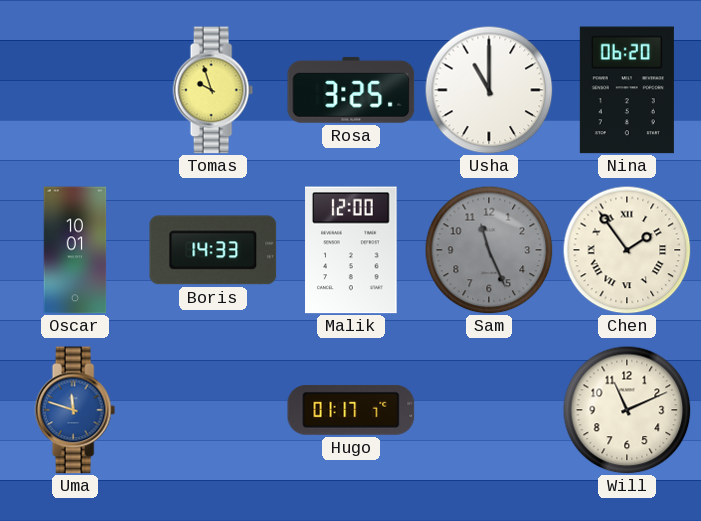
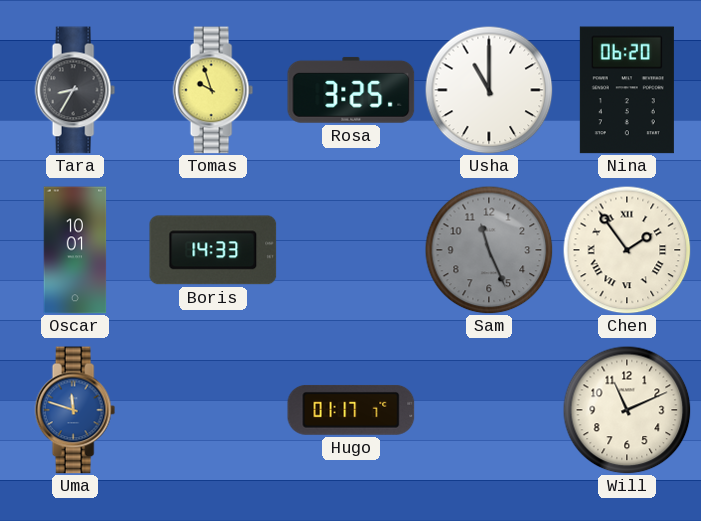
Tara: none -> 8:35 (75, 90)
Malik: 12:00 -> none (351, 250)
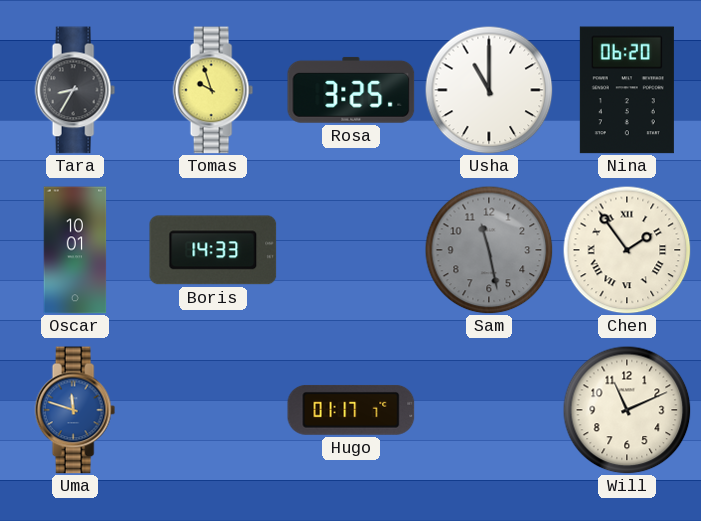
Sam: 11:26 -> 11:28 (489, 250)
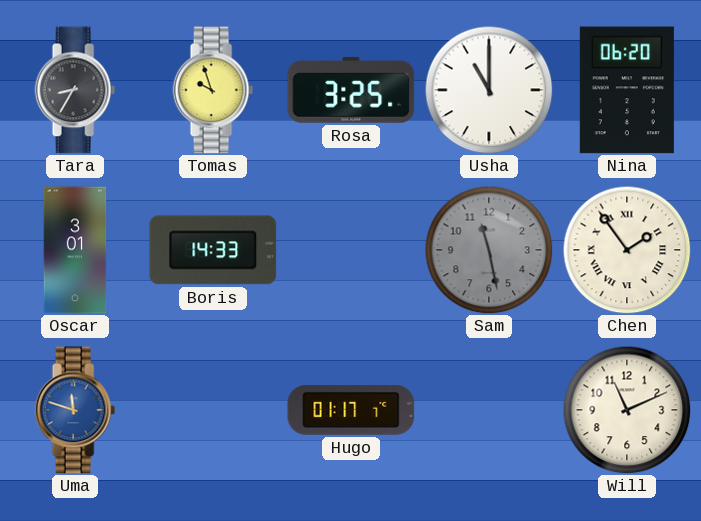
Oscar: 10:01 -> 3:01 (75, 250)
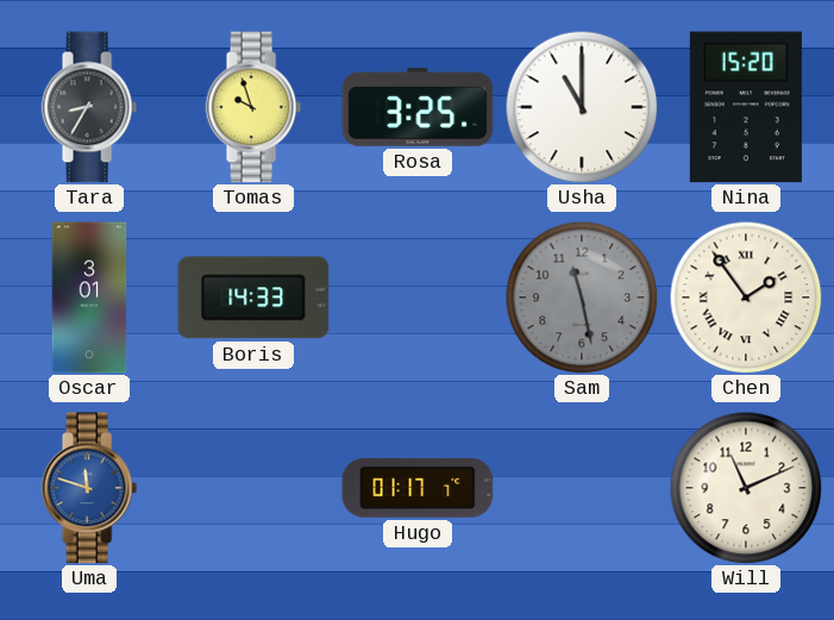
Nina: 06:20 -> 15:20 (746, 107)
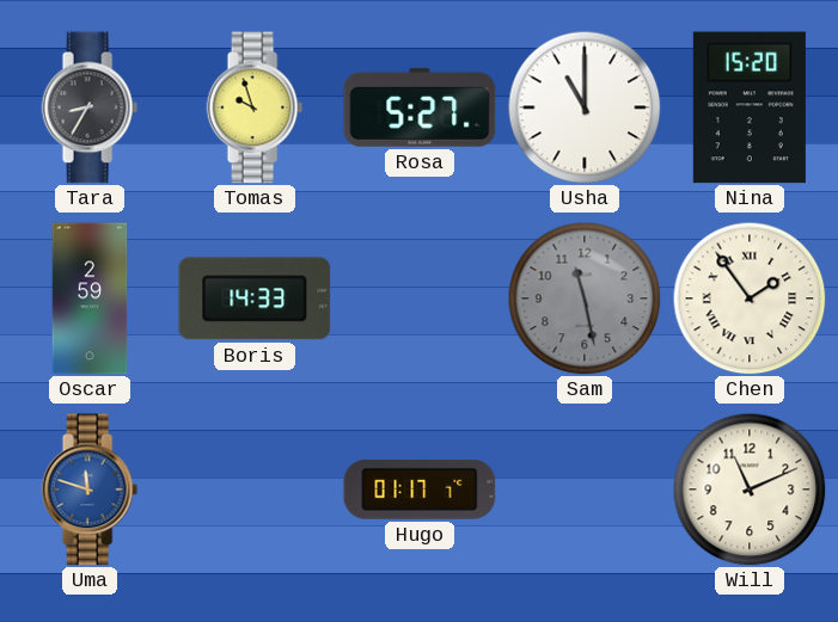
Rosa: 3:25 -> 5:27 (420, 107)
Oscar: 3:01 -> 2:59 (90, 298)
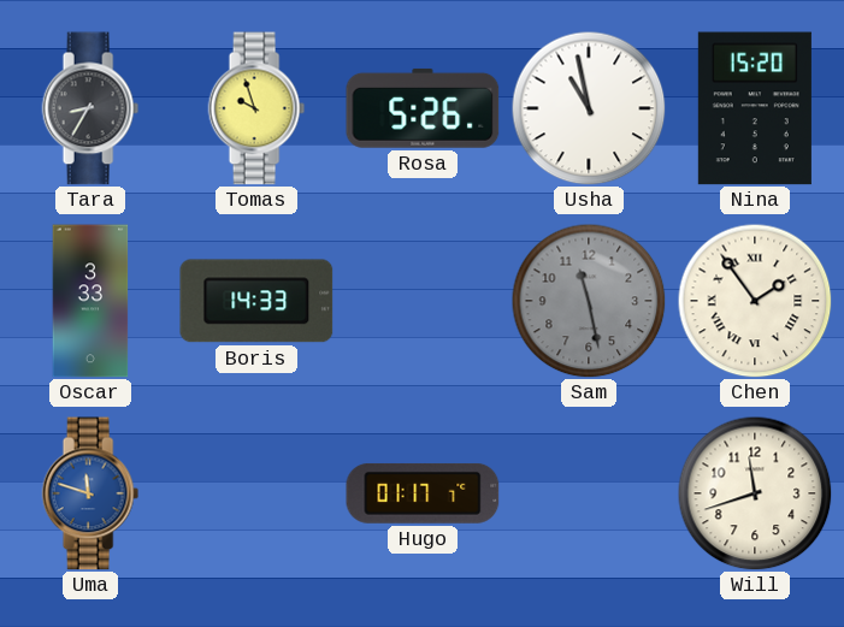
Rosa: 5:27 -> 5:26 (423, 108)
Usha: 11:00 -> 10:58 (589, 108)
Oscar: 2:59 -> 3:33 (90, 301)
Will: 11:11 -> 11:42 (755, 493)
